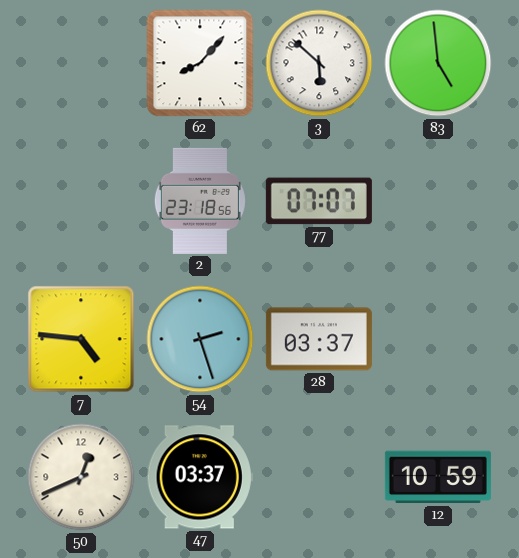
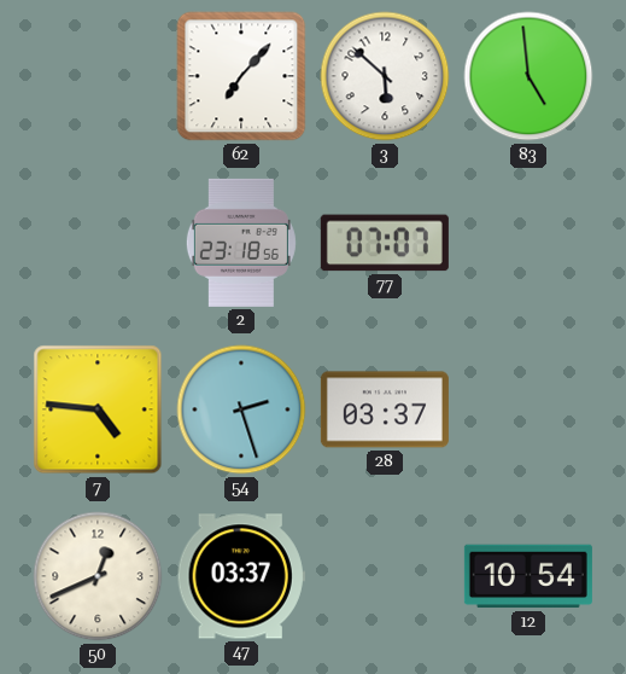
62: 8:07 -> 7:07 (241, 76)
12: 10:59 -> 10:54 (528, 576)
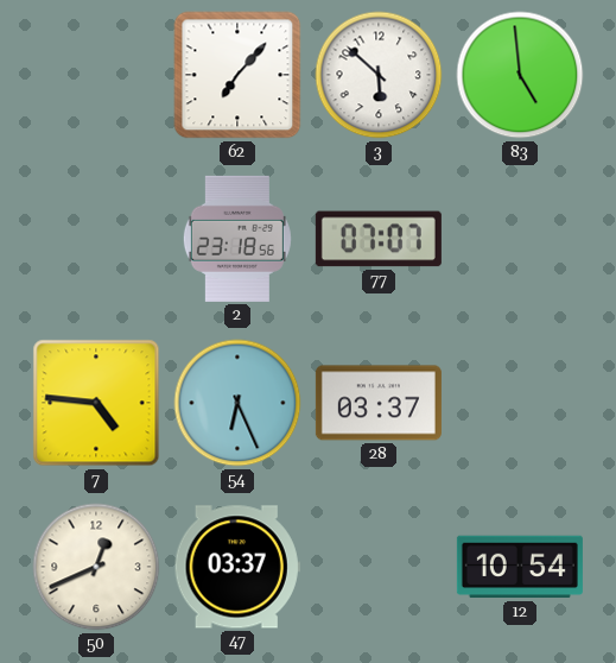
54: 2:27 -> 6:26 (237, 403)
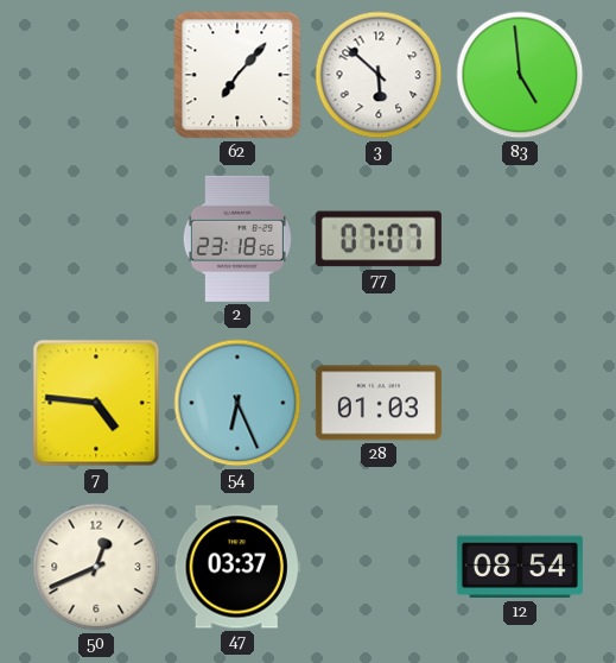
28: 03:37 -> 01:03 (379, 403)
12: 10:54 -> 08:54 (520, 567)
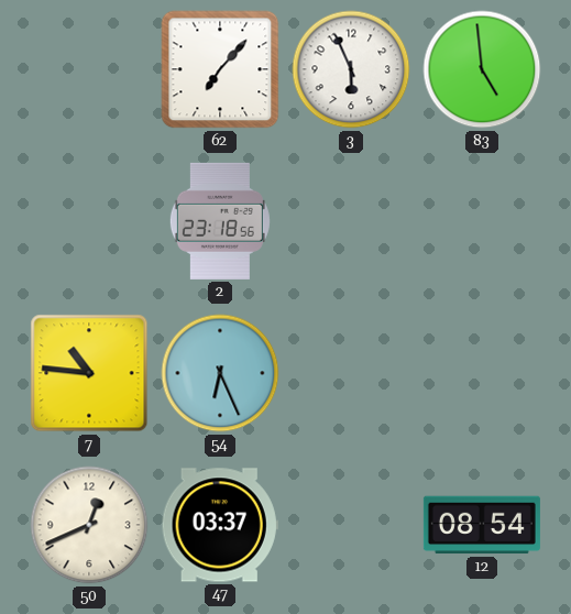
3: 5:52 -> 5:56 (351, 69)
77: 07:07 -> none (379, 239)
7: 4:46 -> 10:46 (89, 373)
28: 01:03 -> none (379, 403)
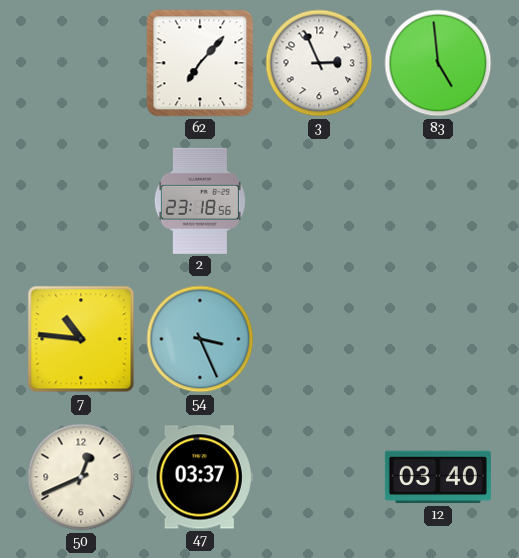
3: 5:56 -> 2:56 (319, 63)
54: 6:26 -> 3:26 (200, 339)
12: 08:54 -> 03:40 (438, 477)
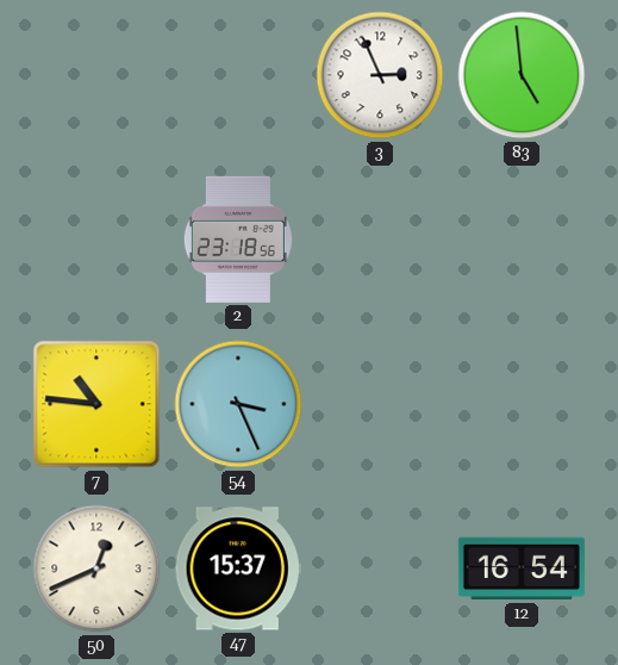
62: 7:07 -> none (200, 63)
47: 03:37 -> 15:37 (238, 568)
12: 03:40 -> 16:54 (522, 568)
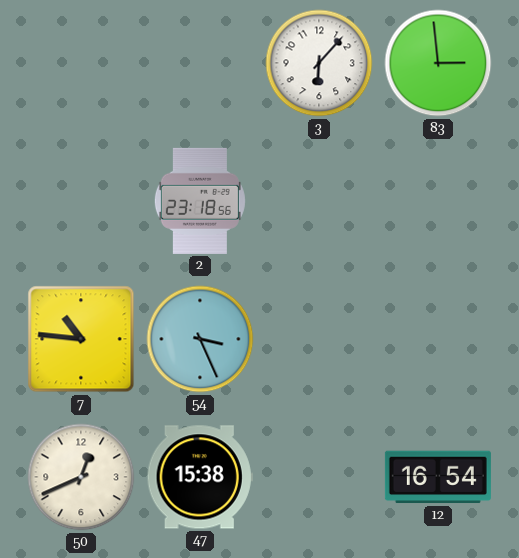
3: 2:56 -> 6:07 (319, 63)
83: 4:59 -> 2:59 (438, 63)
47: 15:37 -> 15:38 (200, 477)
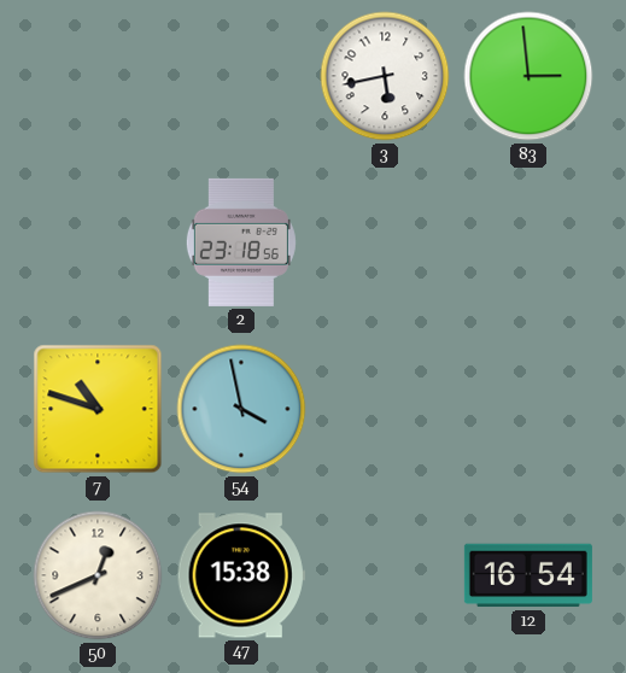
3: 6:07 -> 5:43 (385, 76)
7: 10:46 -> 10:48 (98, 409)
54: 3:26 -> 3:58 (241, 409)
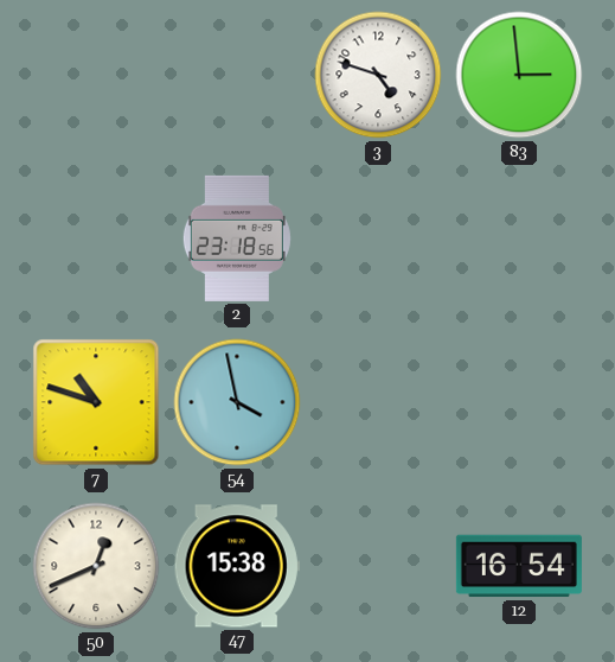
3: 5:43 -> 4:48 (378, 75)
